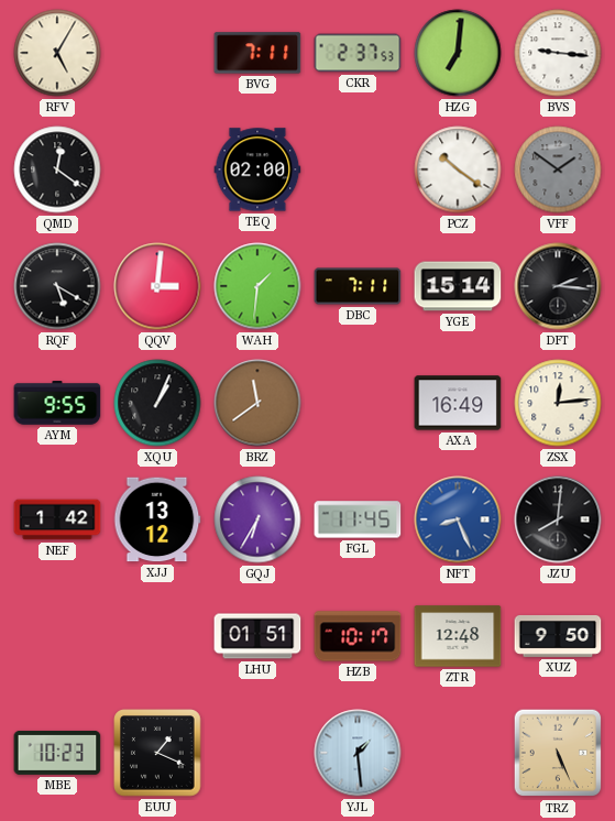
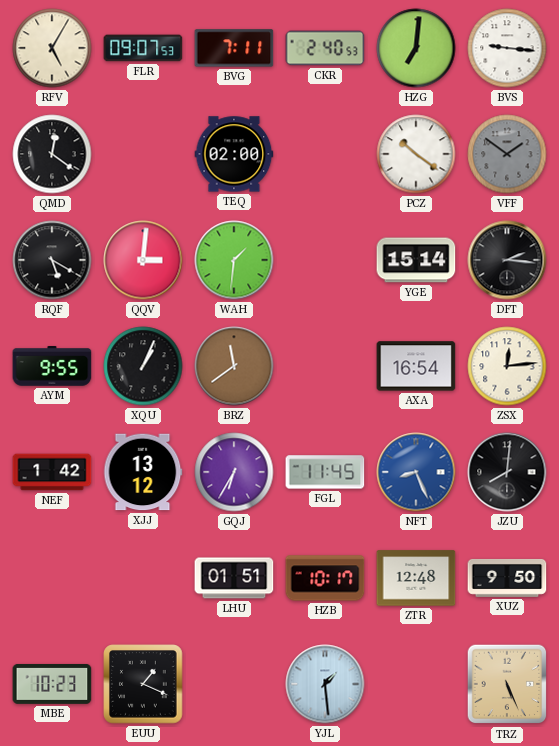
FLR: none -> 09:07 (143, 48)
CKR: 2:37 -> 2:40 (325, 48)
DBC: 7:11 -> none (358, 286)
AXA: 16:49 -> 16:54 (416, 366)
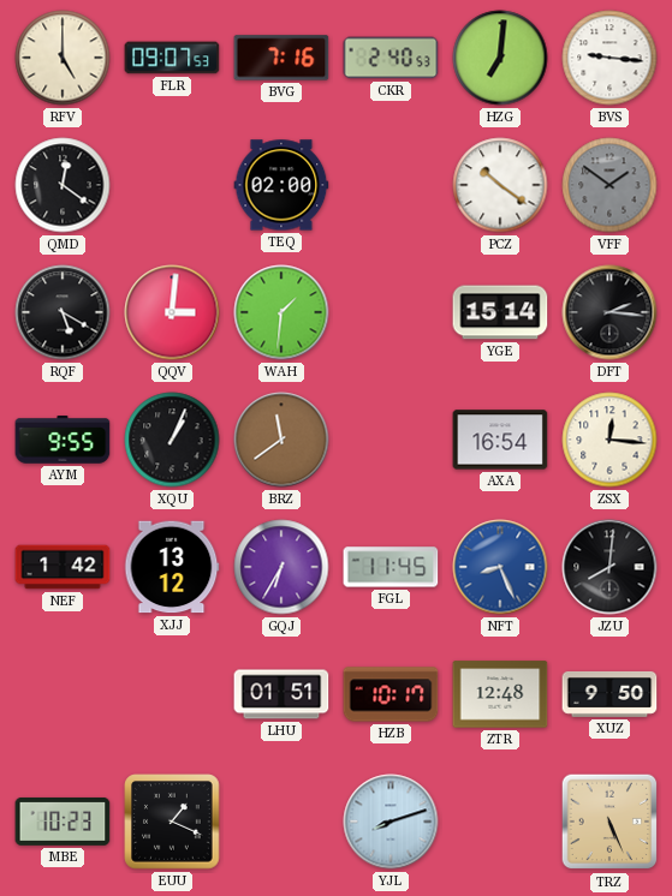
RFV: 5:05 -> 5:00 (63, 58)
BVG: 7:11 -> 7:16 (281, 58)
ZSX: 12:14 -> 12:16 (609, 440)
YJL: 1:29 -> 8:12 (391, 822)
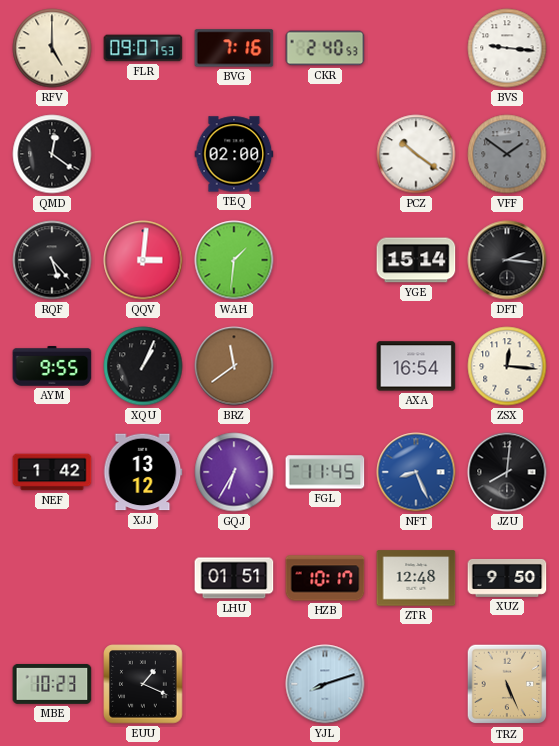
HZG: 7:01 -> none (500, 58)
RQF: 5:20 -> 5:23 (52, 260)
